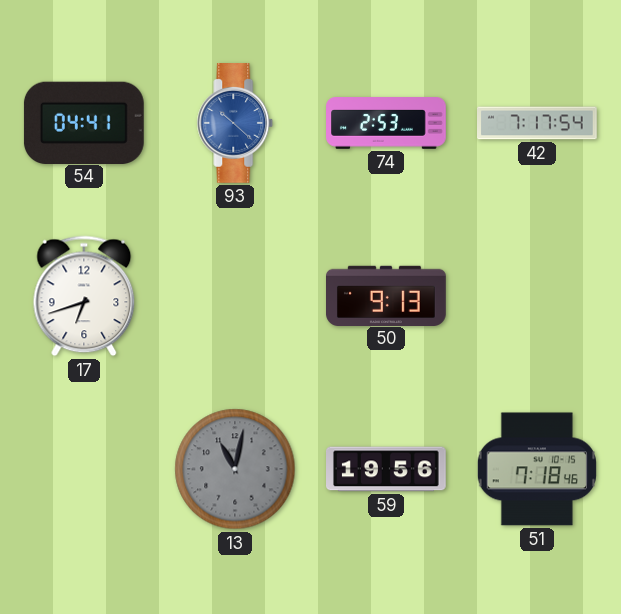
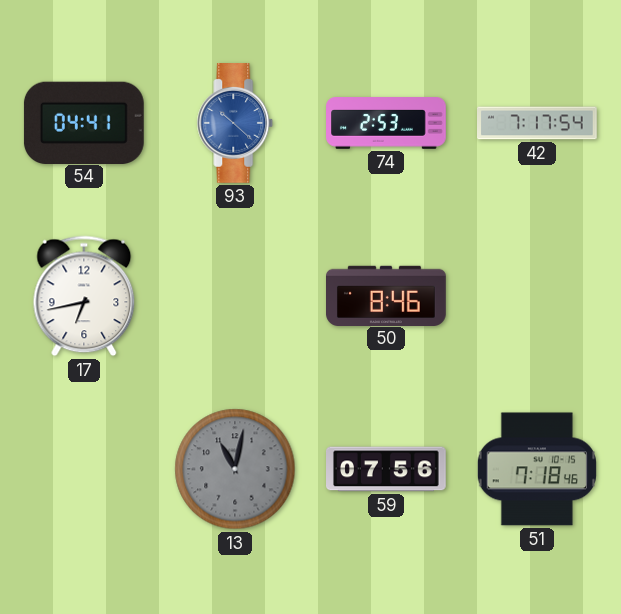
17: 6:42 -> 6:43 (84, 296)
50: 9:13 -> 8:46 (387, 295)
59: 19:56 -> 07:56 (387, 469)
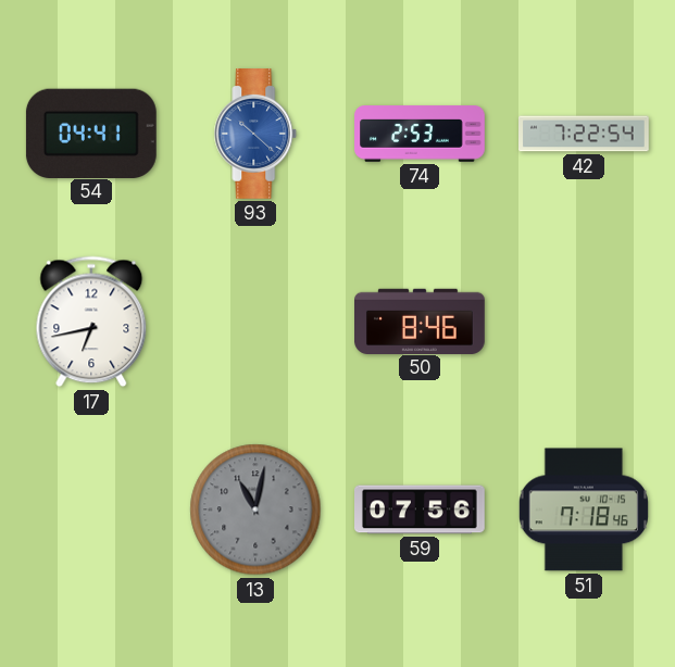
42: 7:17 -> 7:22 (585, 134)
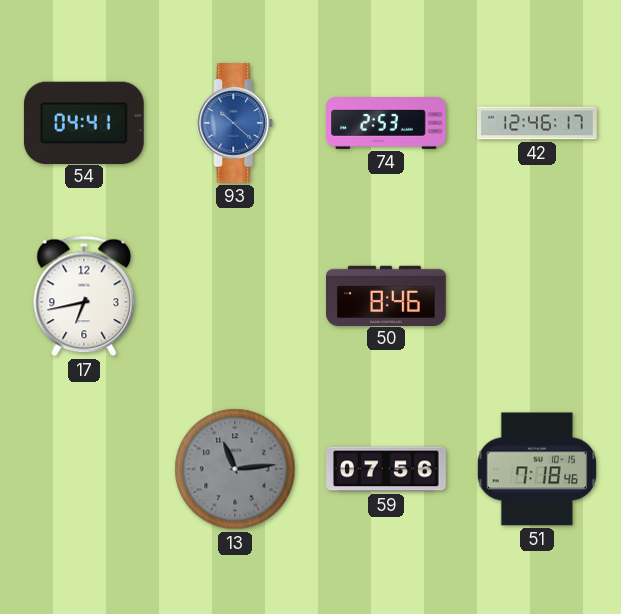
42: 7:22 -> 12:46 (538, 123)
13: 11:02 -> 11:14 (235, 469)
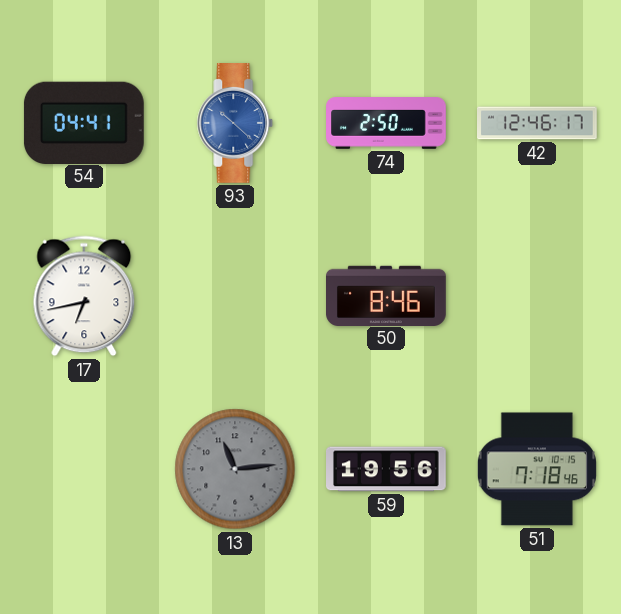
74: 2:53 -> 2:50 (386, 123)
59: 07:56 -> 19:56 (387, 469)
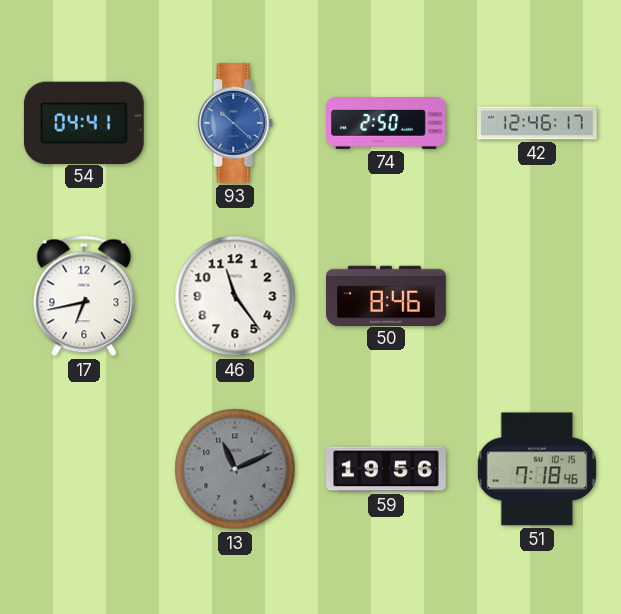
46: none -> 11:24 (235, 296)
13: 11:14 -> 11:11 (235, 469)
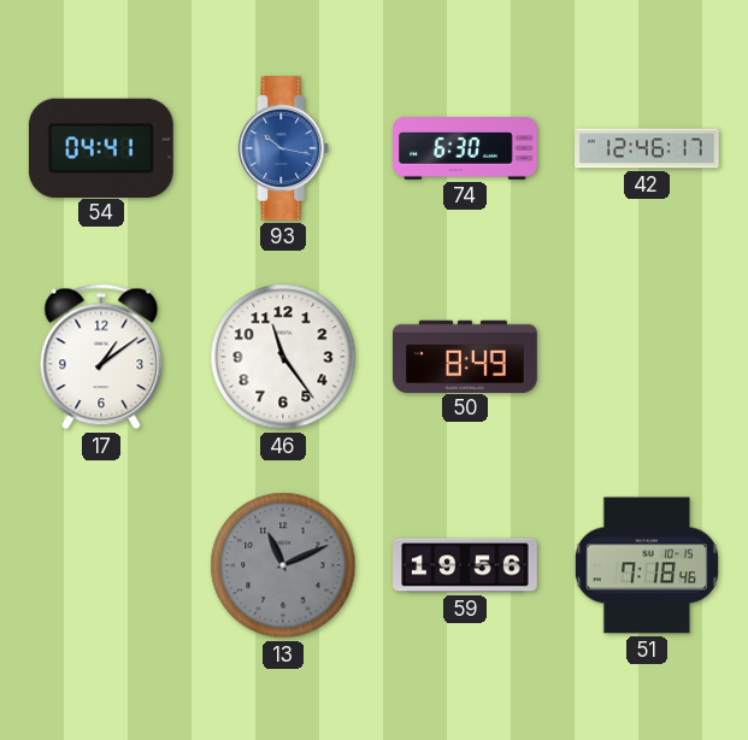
93: 10:22 -> 10:17 (283, 149)
74: 2:50 -> 6:30 (465, 148)
17: 6:43 -> 1:09 (101, 357)
50: 8:46 -> 8:49 (466, 356)
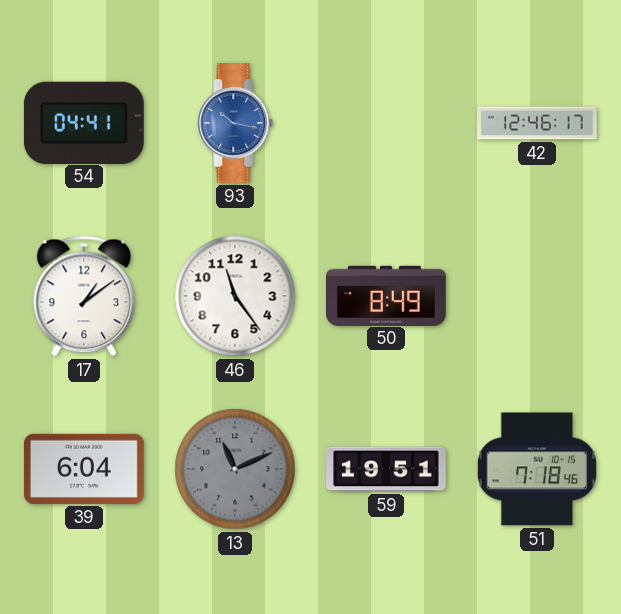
74: 6:30 -> none (465, 148)
39: none -> 6:04 (84, 469)
59: 19:56 -> 19:51 (387, 469)
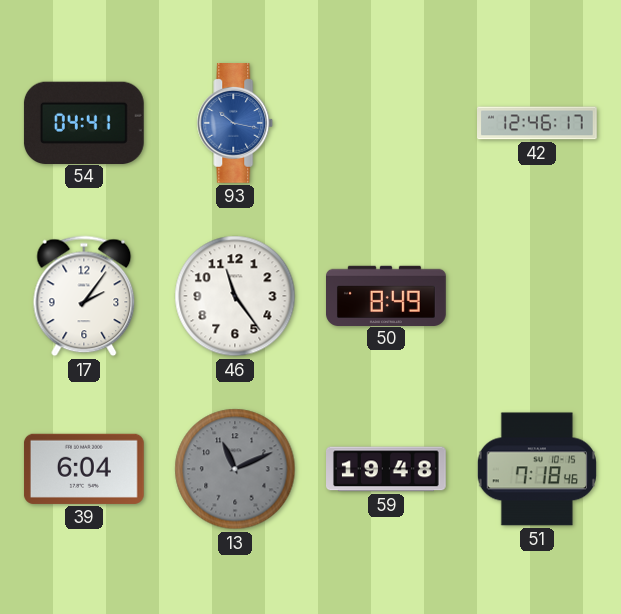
17: 1:09 -> 2:06 (84, 296)
59: 19:51 -> 19:48 (387, 469)
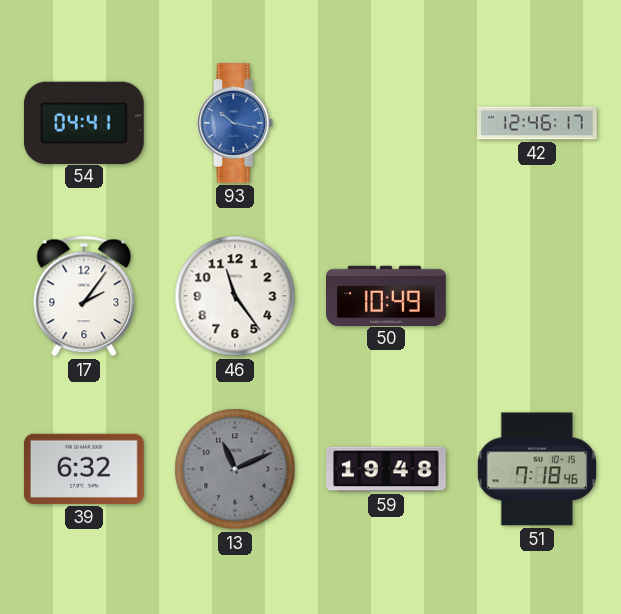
50: 8:49 -> 10:49 (387, 295)
39: 6:04 -> 6:32 (84, 469)
